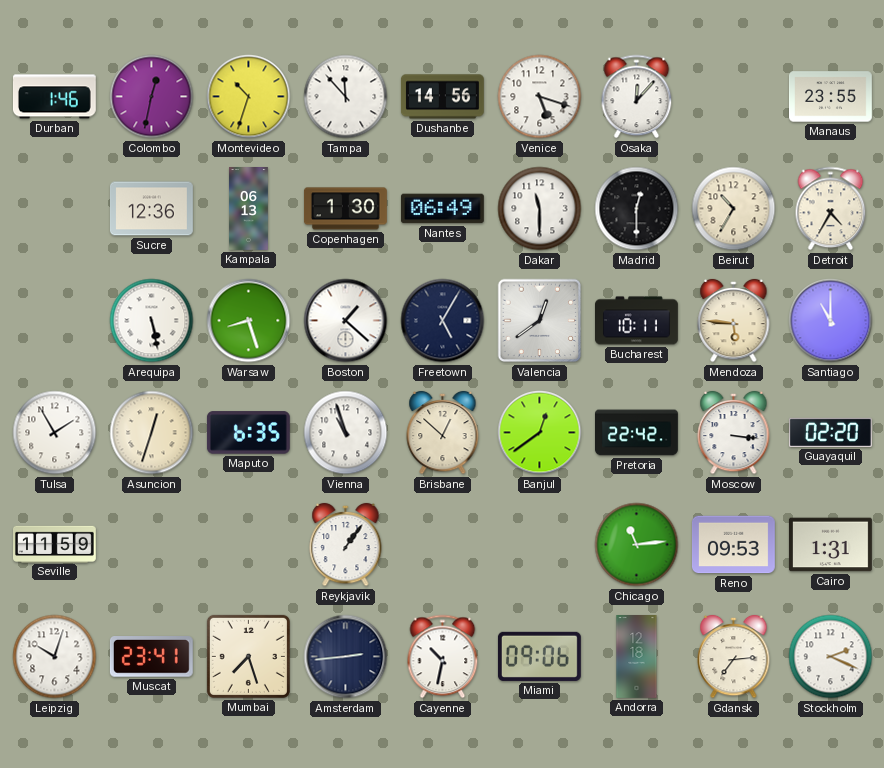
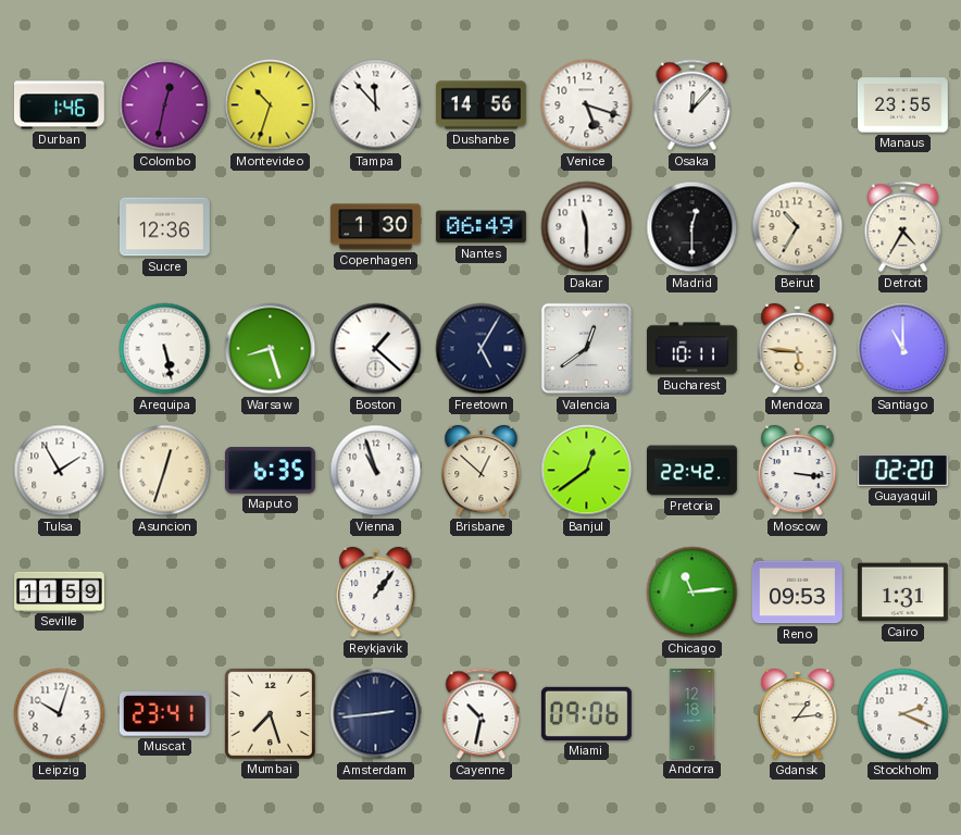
Kampala: 06:13 -> none (249, 209)
Gdansk: 7:14 -> 1:14 (798, 714)
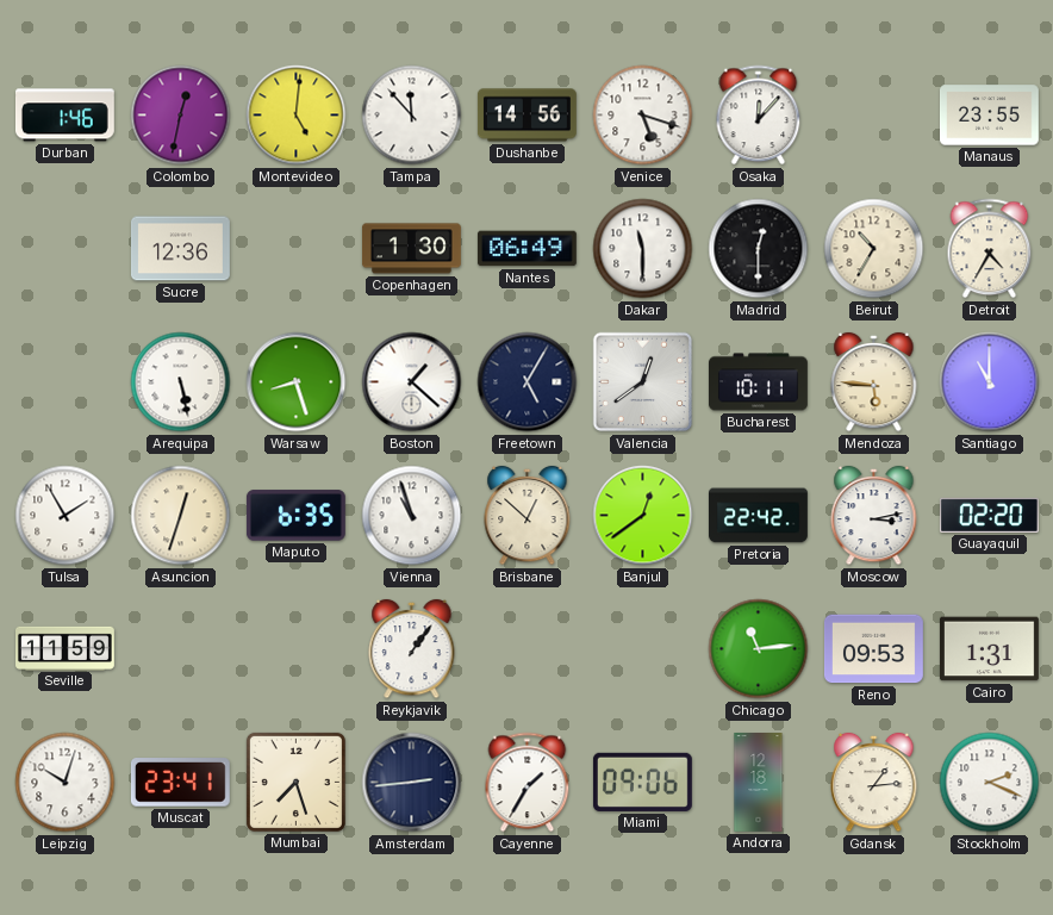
Montevideo: 10:33 -> 5:01 (297, 116)
Moscow: 3:16 -> 3:13 (874, 516)
Cayenne: 10:32 -> 1:35 (528, 783)
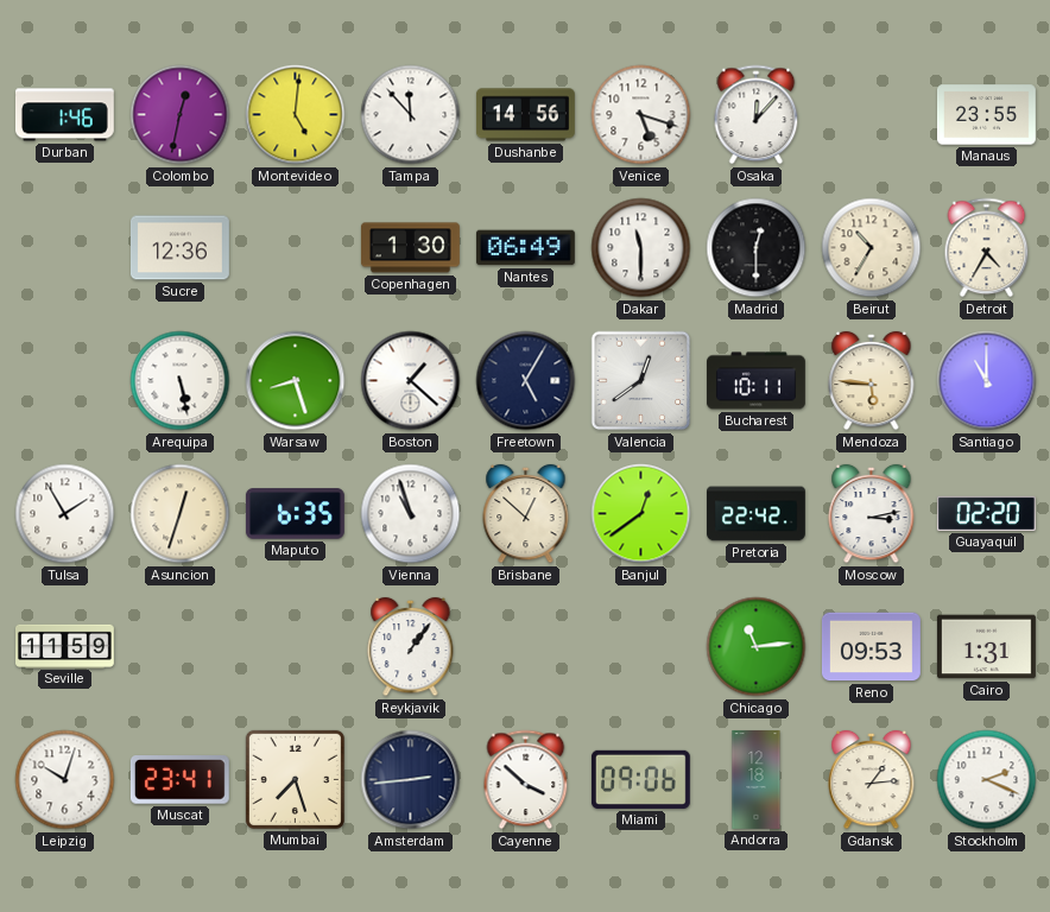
Cayenne: 1:35 -> 3:52 (526, 780)
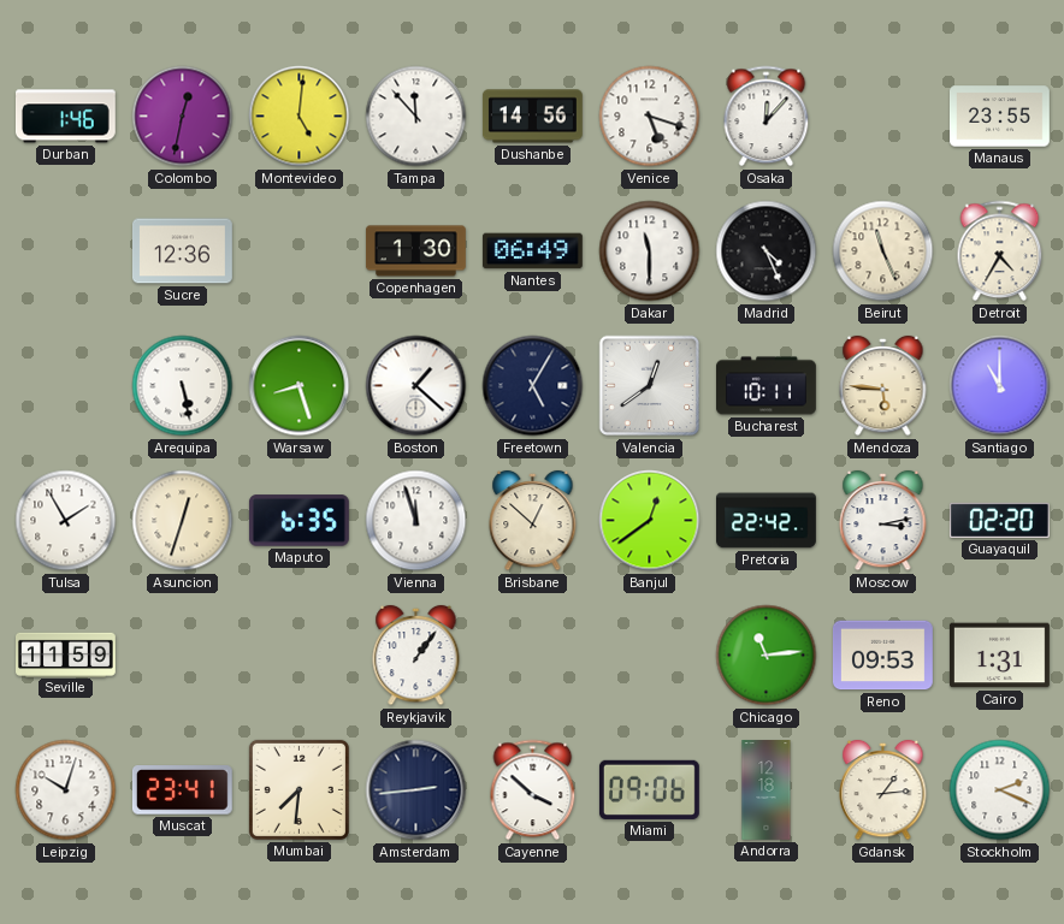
Madrid: 12:30 -> 4:26 (767, 251)
Beirut: 10:35 -> 11:26 (883, 251)
Vienna: 10:57 -> 11:57 (416, 521)
Mumbai: 7:27 -> 7:31 (298, 789)
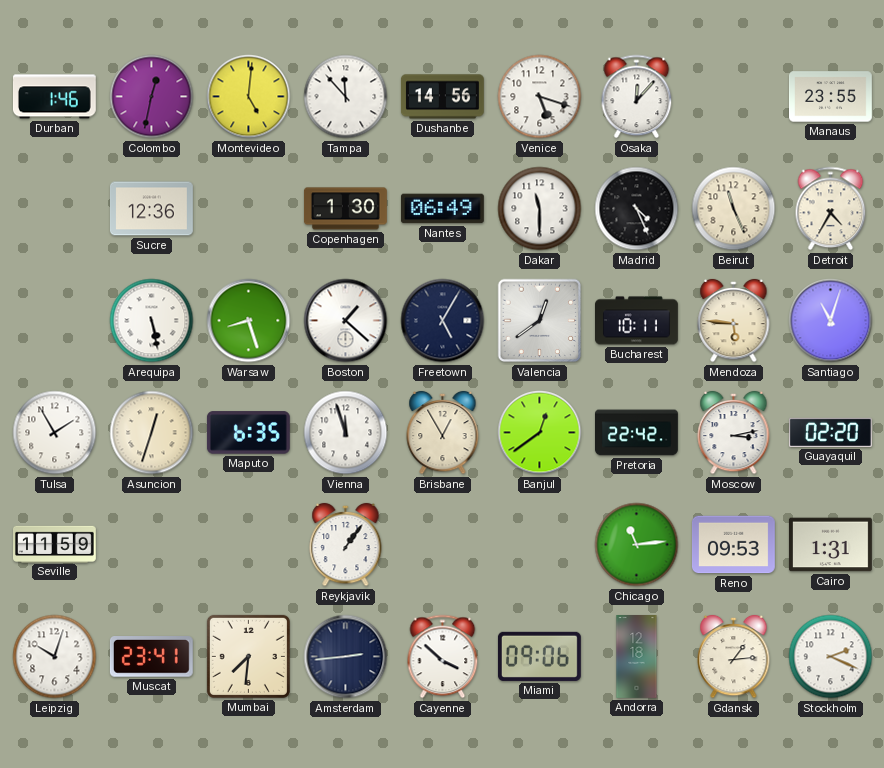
Santiago: 11:00 -> 11:03 (831, 321)
Brisbane: 12:52 -> 12:55 (443, 433)
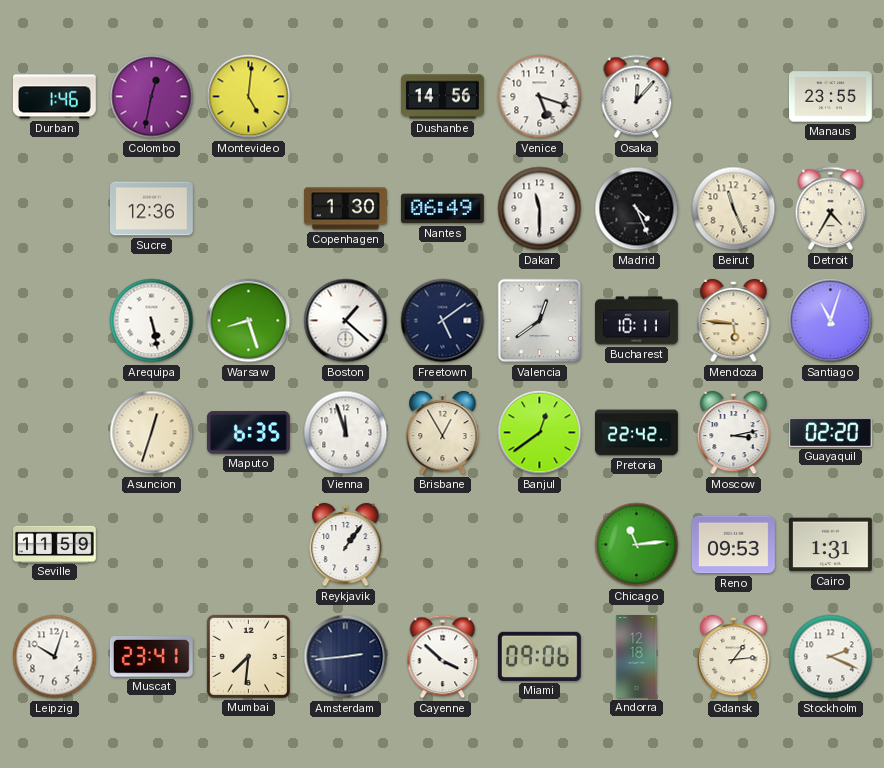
Tampa: 11:53 -> none (346, 97)
Freetown: 5:05 -> 5:09 (443, 321)
Tulsa: 1:55 -> none (55, 433)
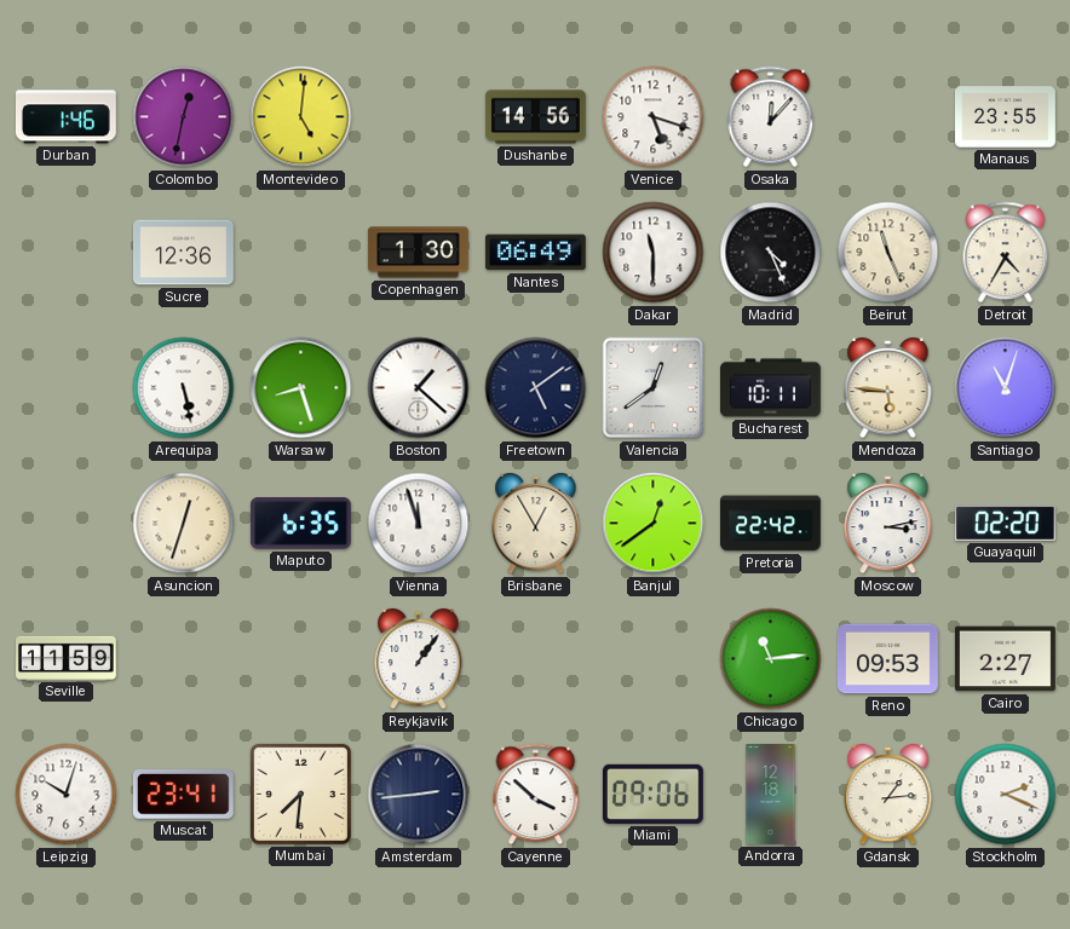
Cairo: 1:31 -> 2:27 (1005, 659)
